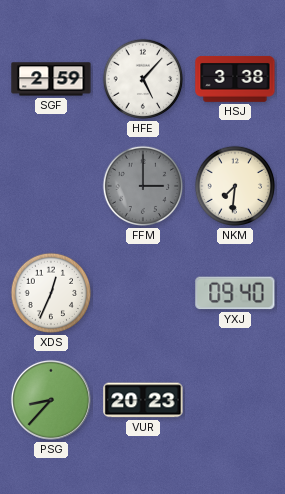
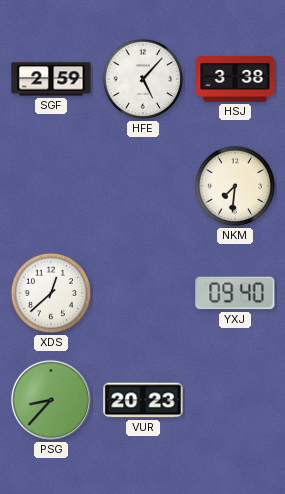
FFM: 3:00 -> none (143, 186)
XDS: 12:34 -> 12:38 (51, 293)
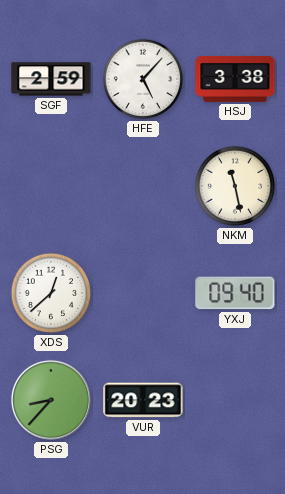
NKM: 7:31 -> 11:28 (235, 186)
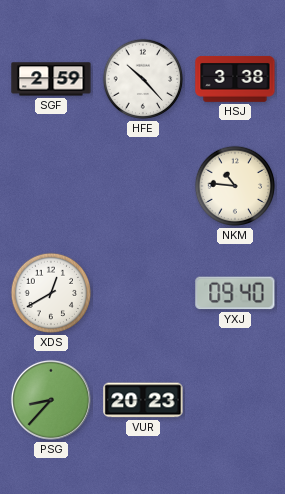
HFE: 5:07 -> 10:23 (143, 79)
NKM: 11:28 -> 10:46 (235, 186)
XDS: 12:38 -> 12:40 (51, 293)
